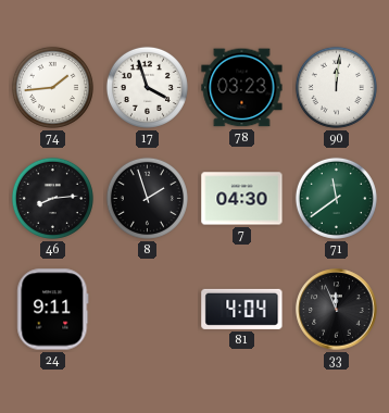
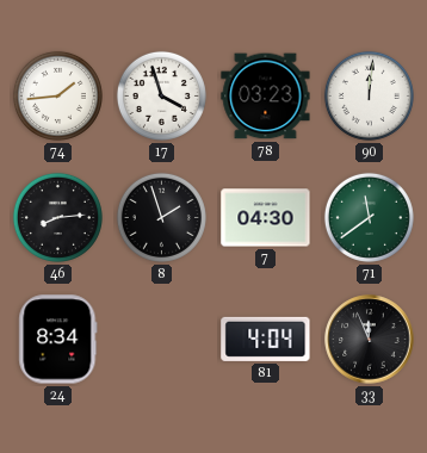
24: 9:11 -> 8:34 (58, 340)
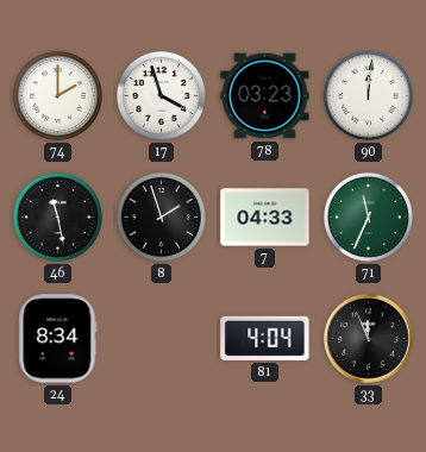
74: 1:44 -> 2:00 (57, 95)
46: 8:14 -> 11:28 (57, 216)
7: 04:30 -> 04:33 (265, 218)
71: 11:39 -> 11:34 (368, 216)
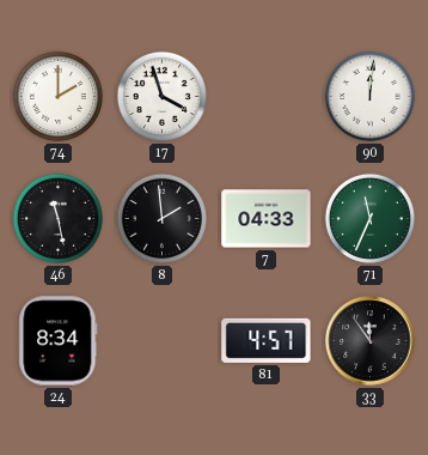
78: 03:23 -> none (265, 96)
8: 1:57 -> 1:59 (161, 218)
81: 4:04 -> 4:57 (267, 340)
33: 11:56 -> 11:54 (371, 341)
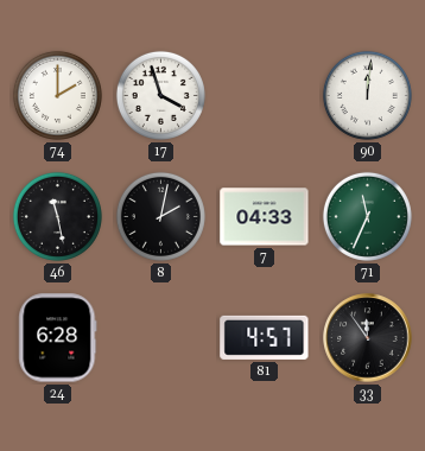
8: 1:59 -> 2:02 (160, 216)
24: 8:34 -> 6:28 (58, 338)
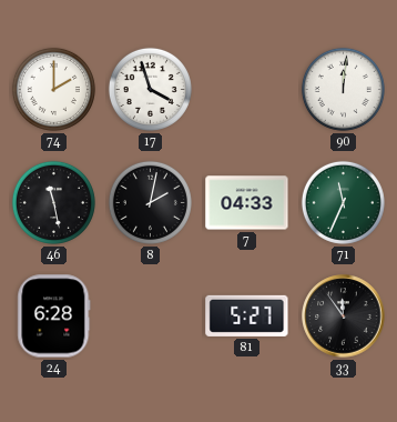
81: 4:57 -> 5:27 (247, 315)
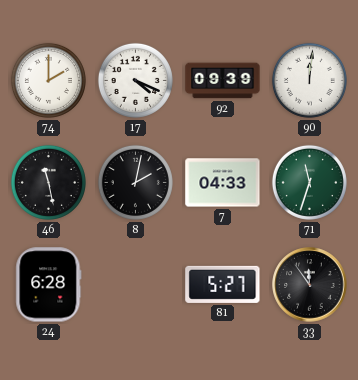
17: 3:57 -> 4:19 (135, 80)
92: none -> 09:39 (223, 81)
71: 11:34 -> 11:33 (309, 182)
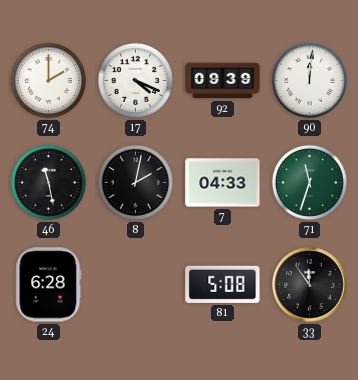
81: 5:27 -> 5:08 (223, 284)
